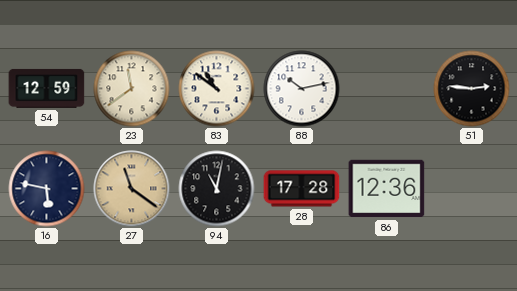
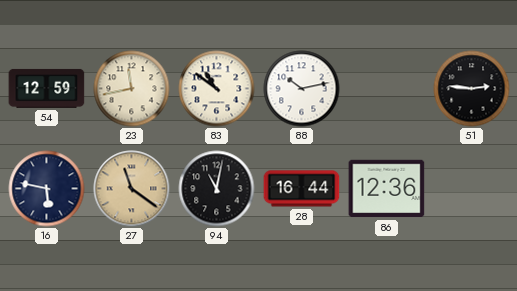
23: 11:39 -> 11:43 (132, 89)
28: 17:28 -> 16:44 (302, 189)
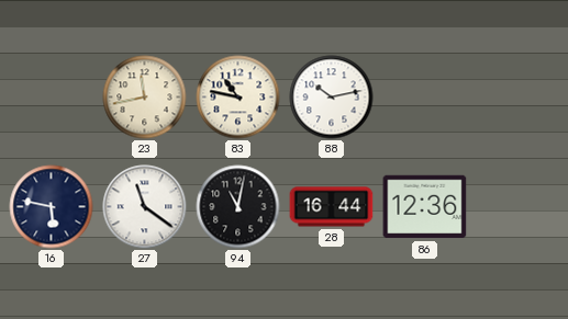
54: 12:59 -> none (47, 88)
83: 10:51 -> 10:47 (238, 98)
51: 2:46 -> none (472, 89)
27 dial: champagne -> white (145, 207)
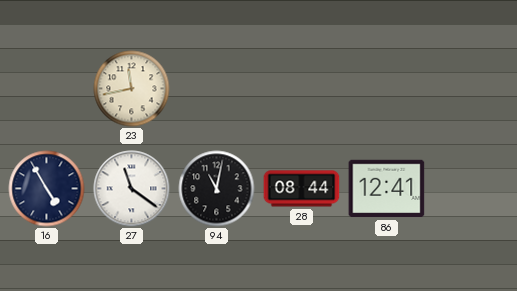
83: 10:47 -> none (238, 98)
88: 10:13 -> none (332, 98)
16: 5:47 -> 4:55 (47, 189)
28: 16:44 -> 08:44 (302, 189)
86: 12:36 -> 12:41 (387, 189)
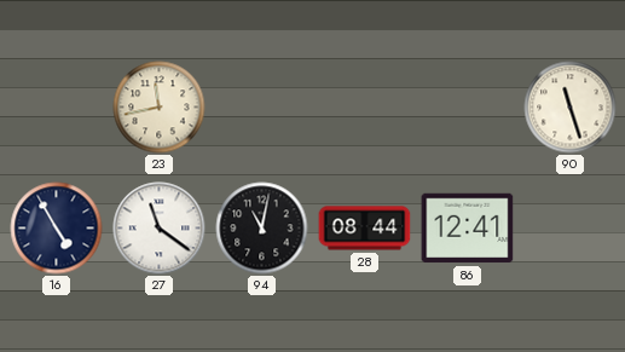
90: none -> 11:27 (571, 108)
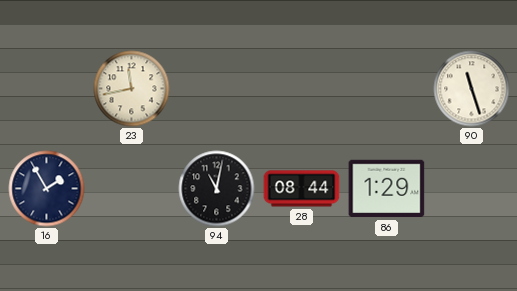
16: 4:55 -> 1:55 (47, 189)
27: 11:21 -> none (160, 229)
86: 12:41 -> 1:29 (387, 189)
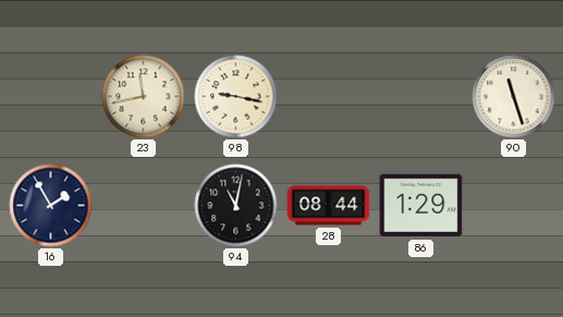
98: none -> 9:17 (236, 97)
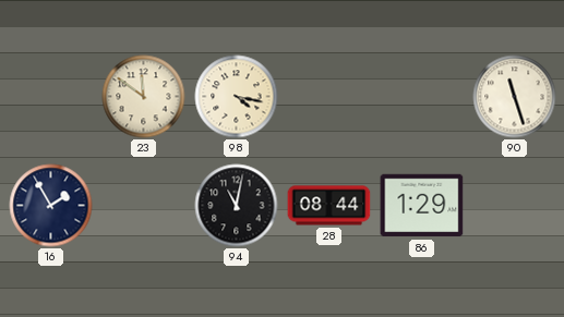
23: 11:43 -> 11:51 (144, 97)
98: 9:17 -> 4:17 (237, 97)
